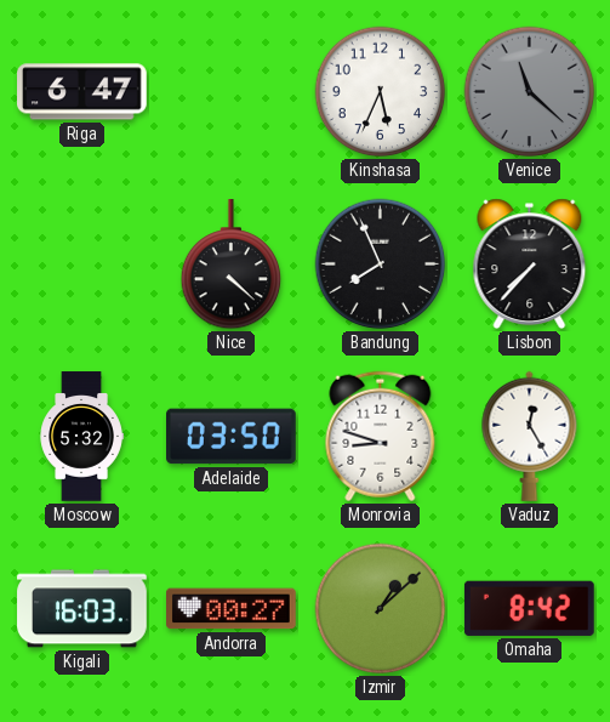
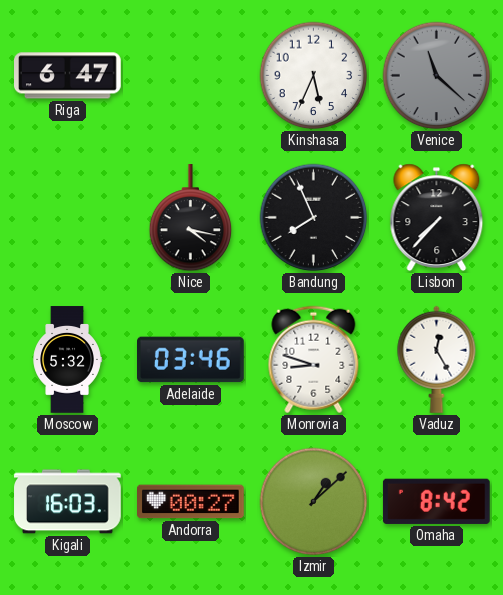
Nice: 4:22 -> 4:17 (191, 219)
Adelaide: 03:50 -> 03:46 (191, 360)
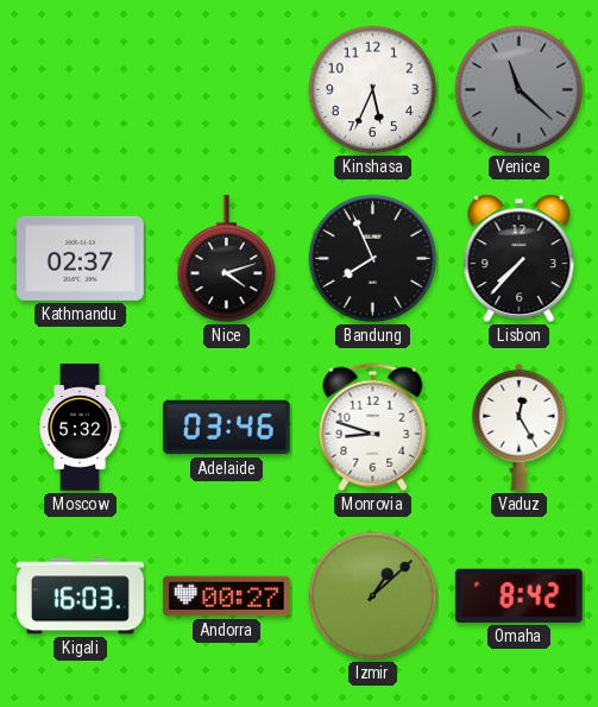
Riga: 6:47 -> none (68, 76)
Kathmandu: none -> 02:37 (81, 258)
Nice: 4:17 -> 4:12 (227, 260)
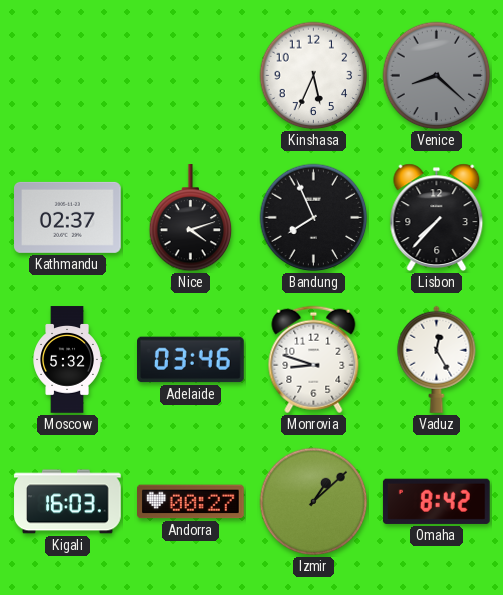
Venice: 11:22 -> 8:22 (437, 76)
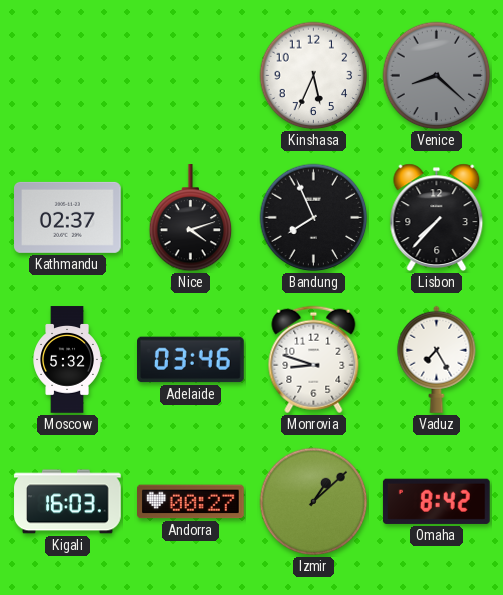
Vaduz: 12:25 -> 7:25 (437, 359)
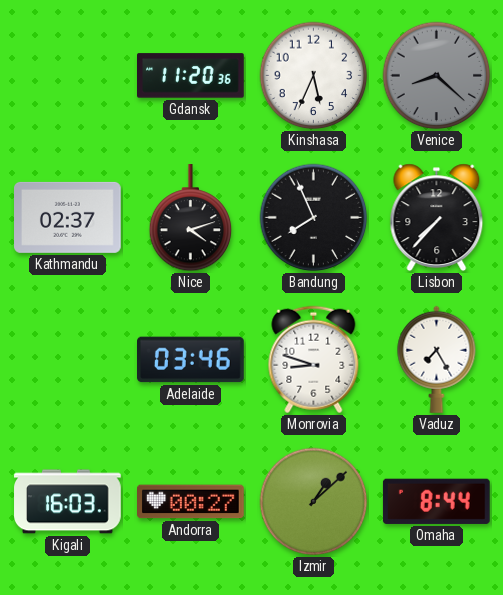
Gdansk: none -> 11:20 (191, 76)
Moscow: 5:32 -> none (67, 360)
Omaha: 8:42 -> 8:44 (436, 501)
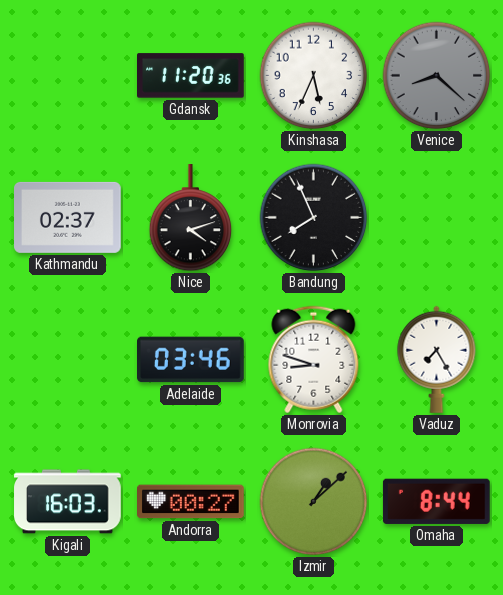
Lisbon: 7:37 -> none (437, 218)
